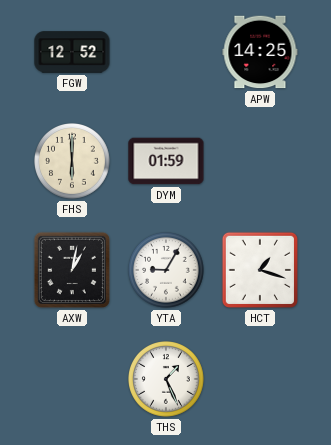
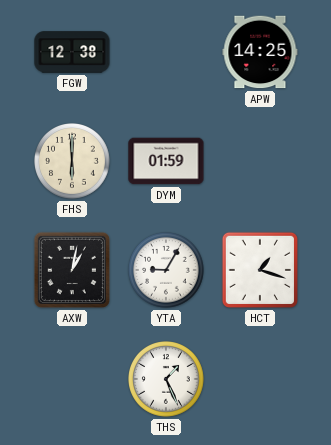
FGW: 12:52 -> 12:38 (72, 52)
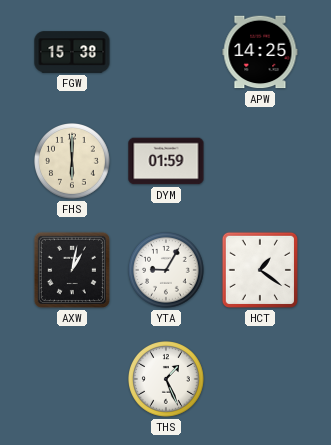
FGW: 12:38 -> 15:38 (72, 52)
HCT: 1:18 -> 1:21 (260, 270)
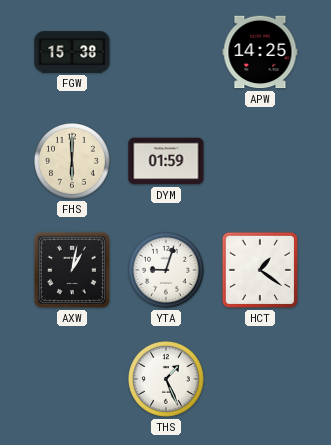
YTA: 9:05 -> 9:03 (167, 271)
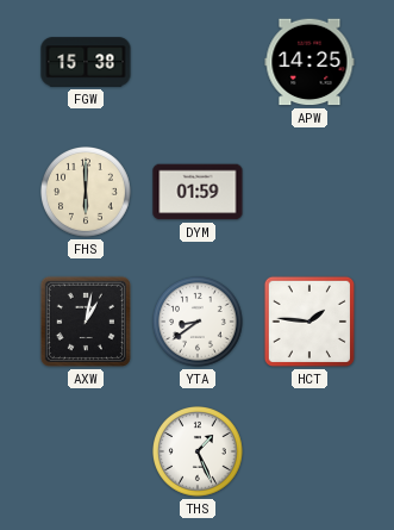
YTA: 9:03 -> 8:39 (199, 323)
HCT: 1:21 -> 1:46 (309, 322)
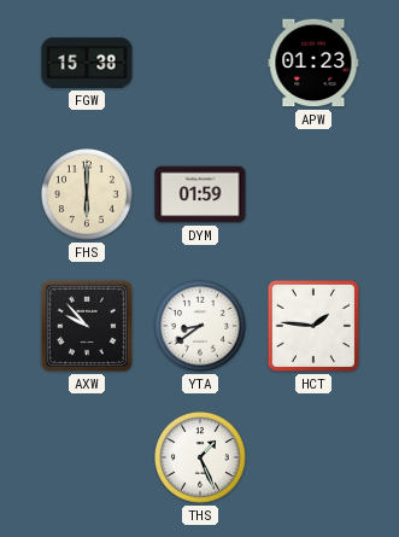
APW: 14:25 -> 01:23 (313, 63)
AXW: 1:02 -> 9:53 (87, 326)
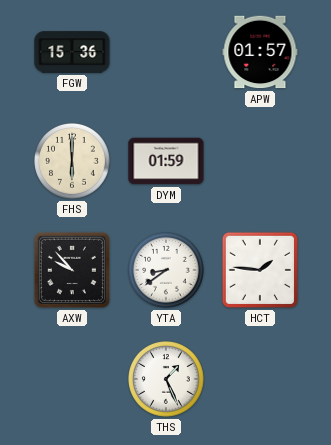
FGW: 15:38 -> 15:36 (72, 52)
APW: 01:23 -> 01:57 (260, 52)
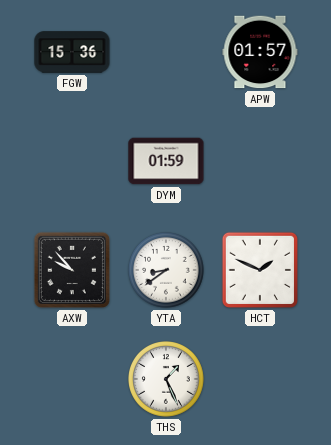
FHS: 6:00 -> none (73, 162)
HCT: 1:46 -> 1:49 (260, 270)
